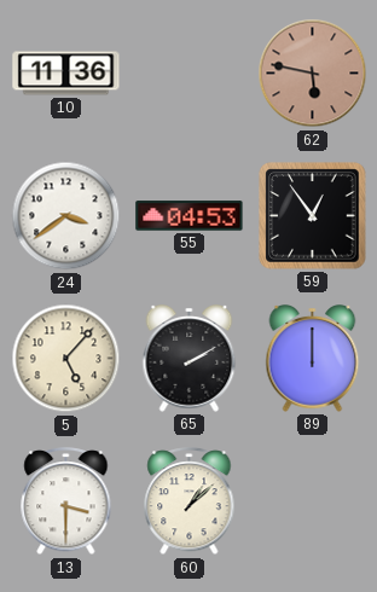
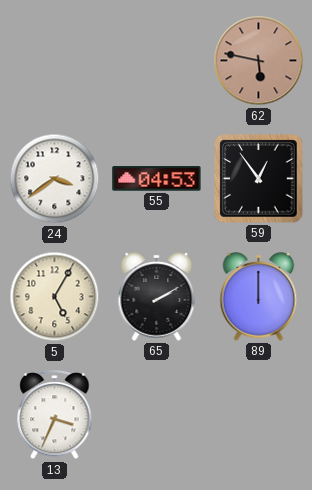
10: 11:36 -> none (66, 74)
5: 5:07 -> 5:05 (55, 297)
13: 3:30 -> 3:34 (55, 416)
60: 1:08 -> none (190, 503)
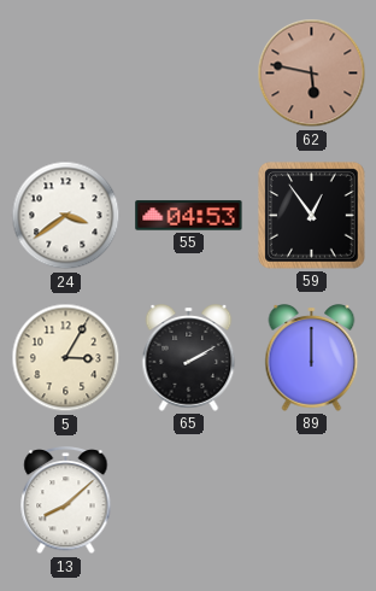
5: 5:05 -> 3:05 (66, 358)
13: 3:34 -> 8:08 (66, 502)
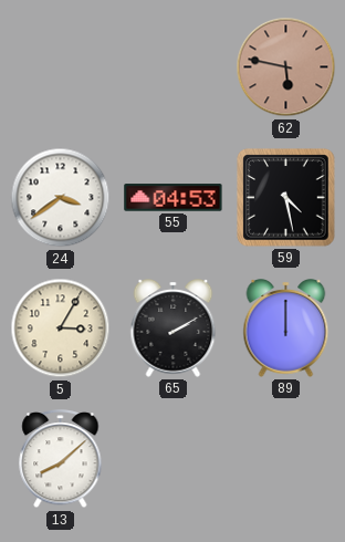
59: 12:54 -> 4:28 (286, 198)
